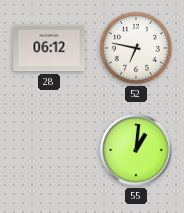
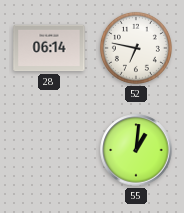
28: 06:12 -> 06:14 (49, 48)
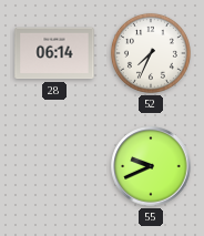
52: 6:47 -> 7:34 (151, 53)
55: 1:01 -> 9:41 (151, 166)
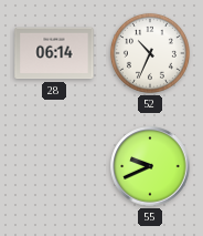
52: 7:34 -> 10:34 (150, 53)
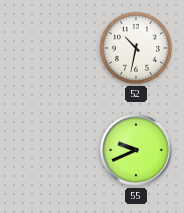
28: 06:14 -> none (54, 53)
52: 10:34 -> 10:32 (136, 48)
